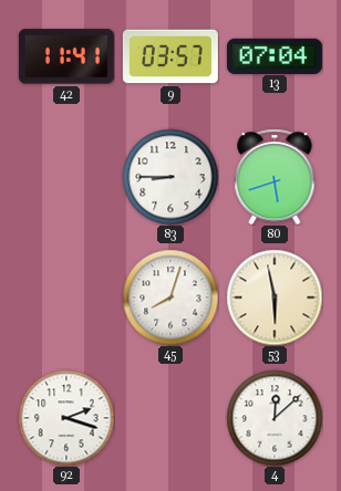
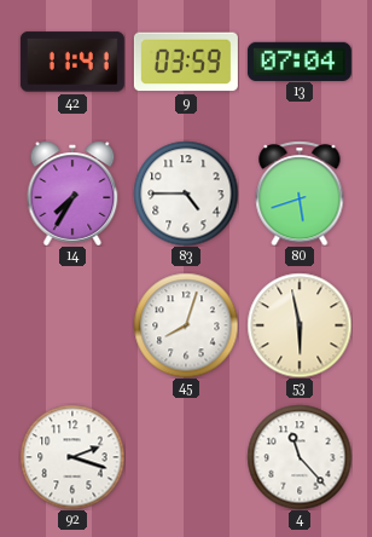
9: 03:57 -> 03:59 (186, 62)
14: none -> 7:35 (72, 194)
83: 8:45 -> 4:45 (186, 194)
4: 12:08 -> 11:23 (300, 457)
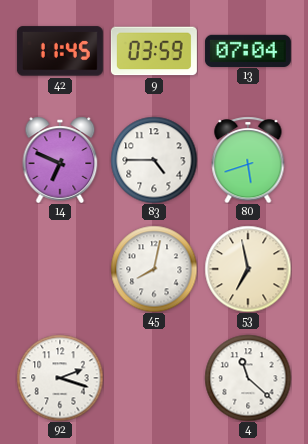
42: 11:41 -> 11:45 (60, 51)
14: 7:35 -> 6:49 (60, 160)
45: 8:03 -> 8:02 (154, 269)
53: 5:58 -> 6:58 (248, 269)
4: 11:23 -> 11:22 (248, 378)
